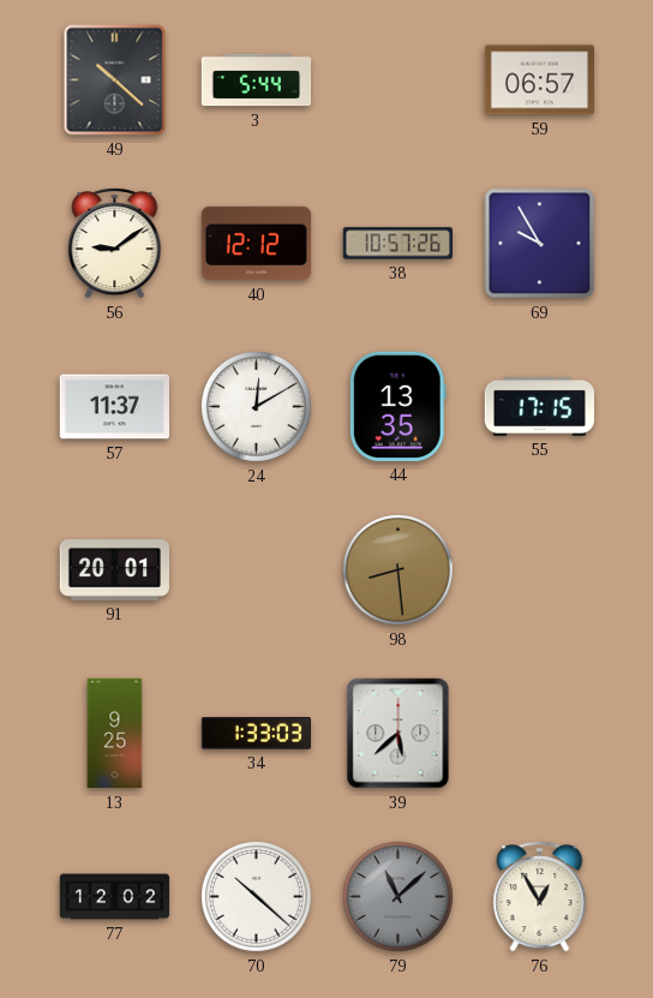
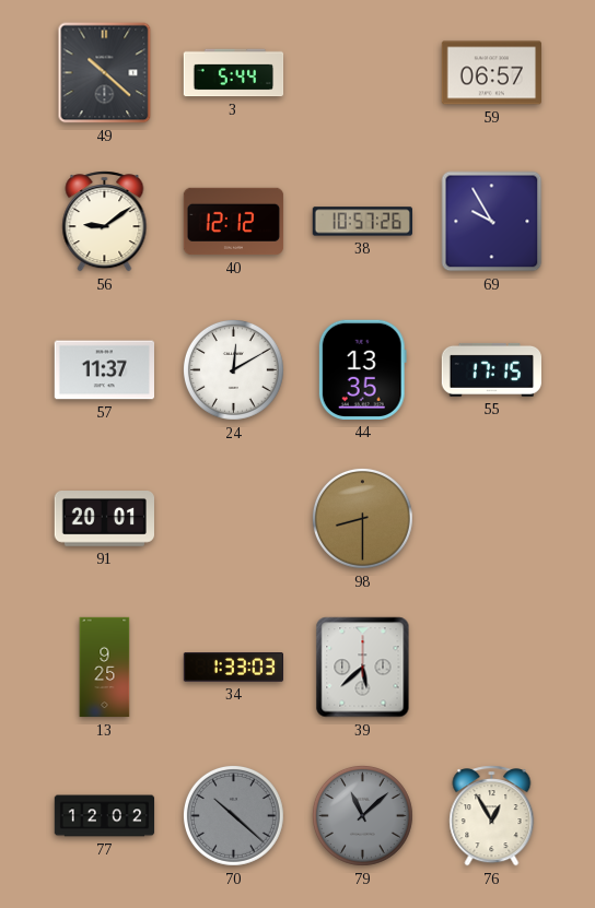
98: 8:29 -> 8:30 (362, 518)
70 dial: white -> grey (233, 815)
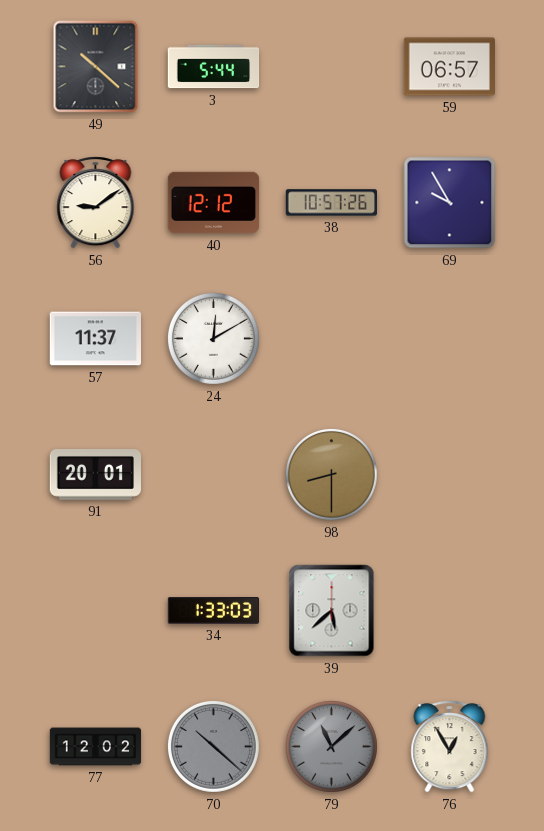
44: 13:35 -> none (362, 369)
55: 17:15 -> none (491, 369)
13: 9:25 -> none (105, 668)
